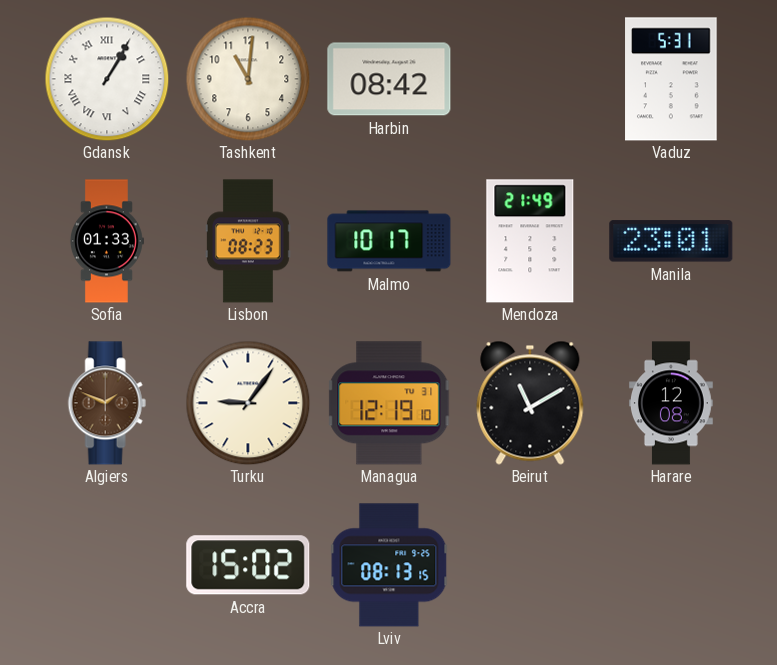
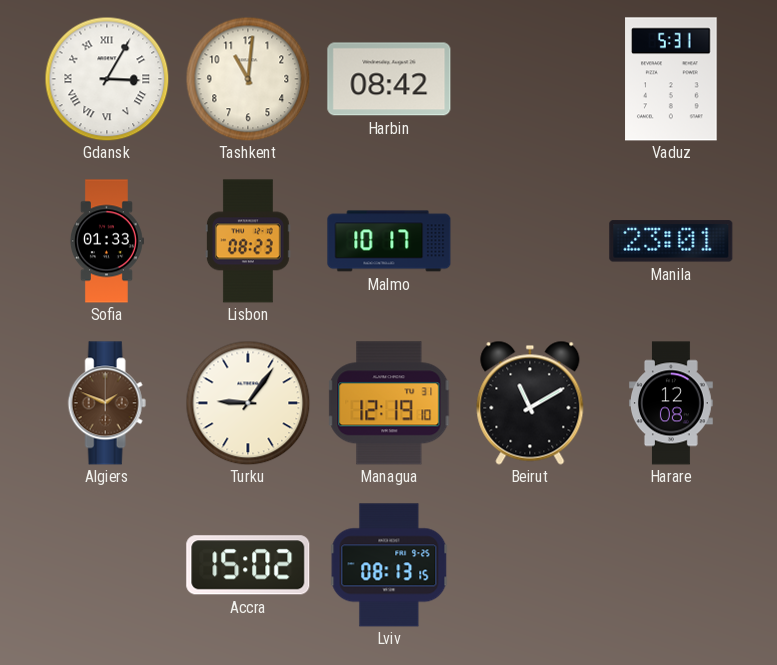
Gdansk: 1:05 -> 3:05 (107, 79)
Mendoza: 21:49 -> none (530, 241)
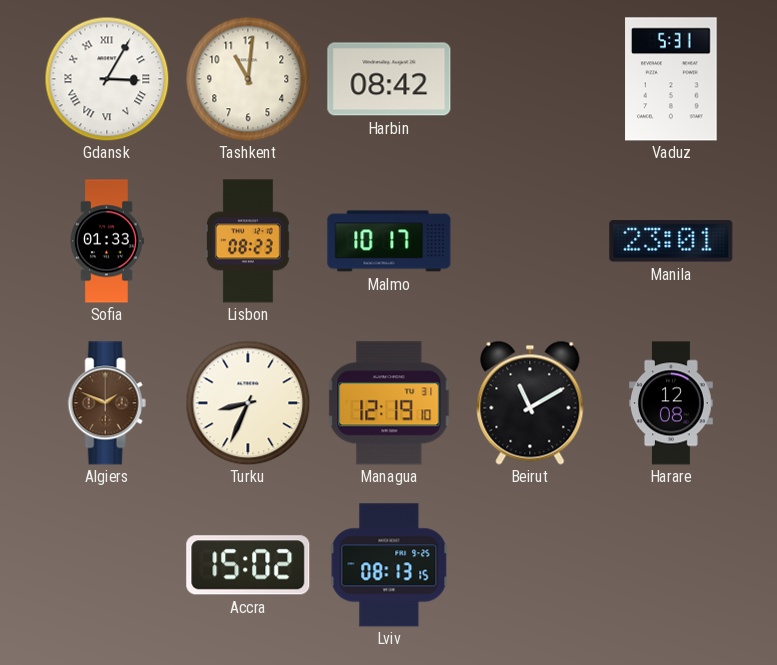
Turku: 9:06 -> 8:34 (248, 403)
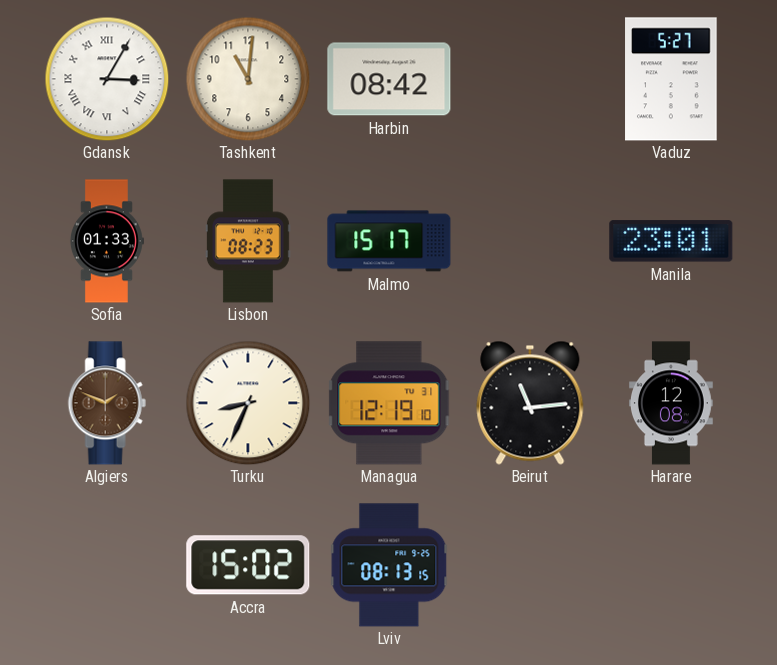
Vaduz: 5:31 -> 5:27 (671, 79)
Malmo: 10:17 -> 15:17 (389, 241)
Beirut: 11:10 -> 11:14 (530, 403)
